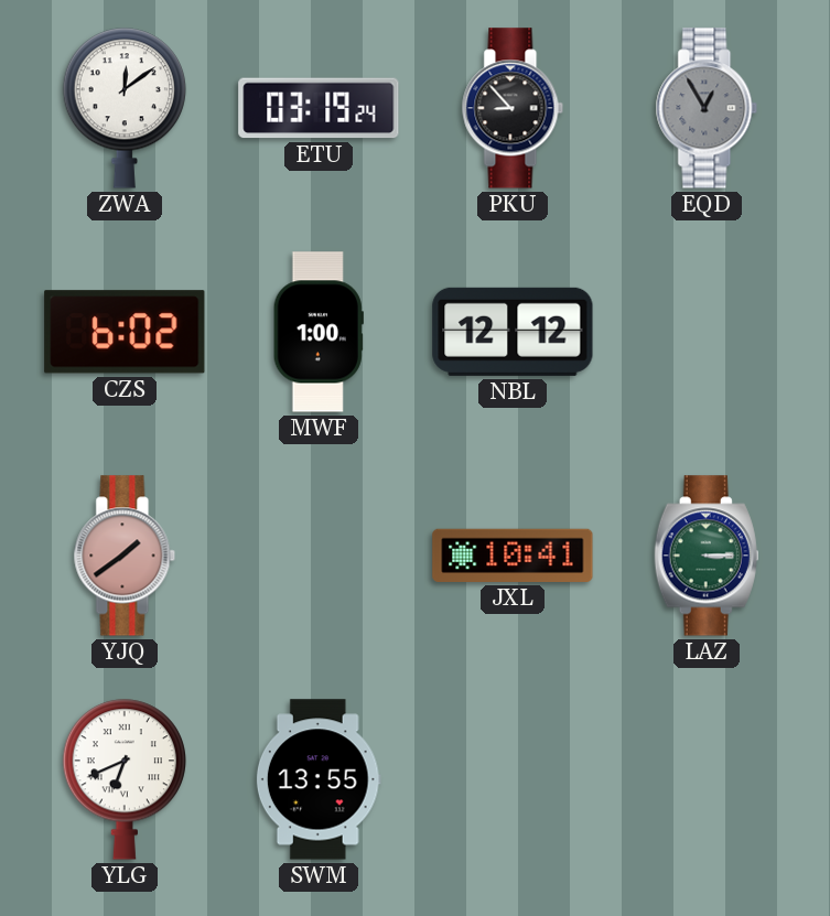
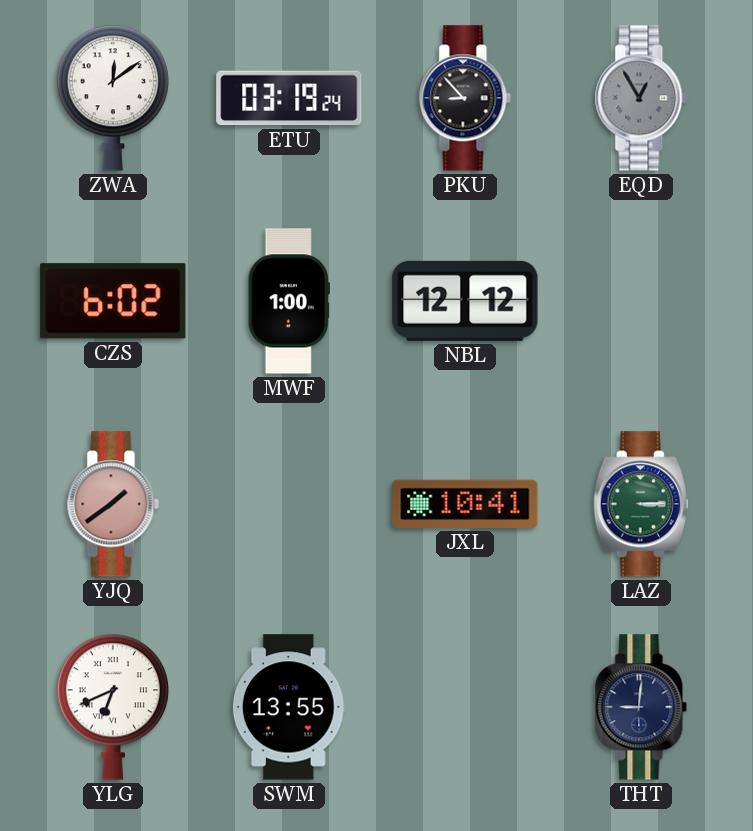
THT: none -> 9:01 (641, 707)
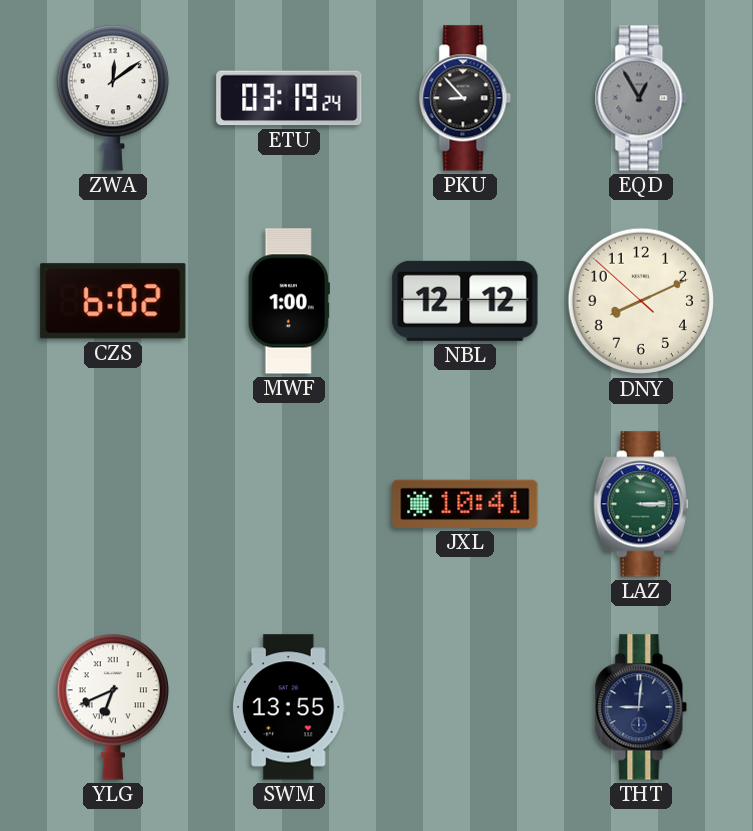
DNY: none -> 8:10 (641, 301)
YJQ: 1:39 -> none (113, 504)
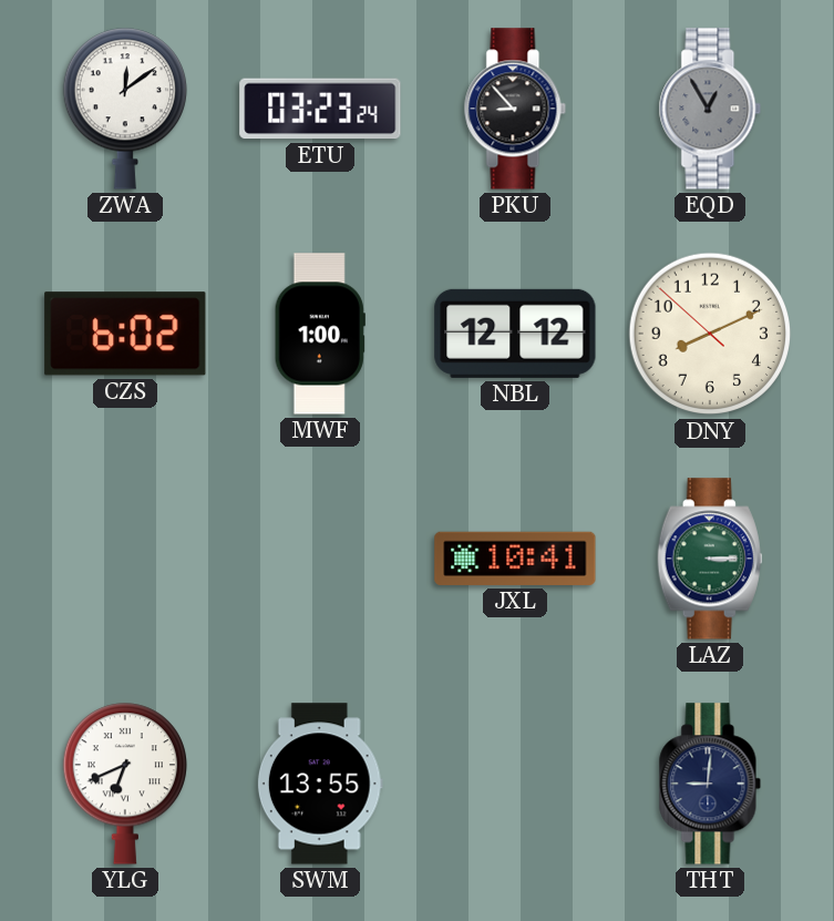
ETU: 03:19 -> 03:23 (320, 109)
